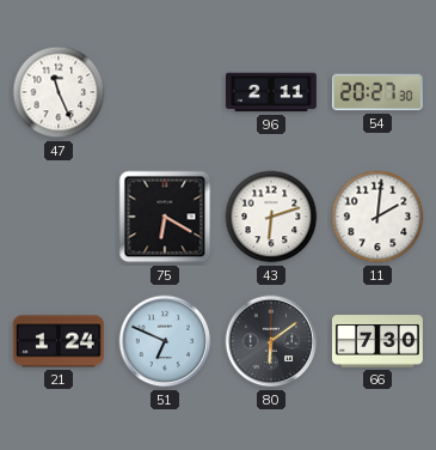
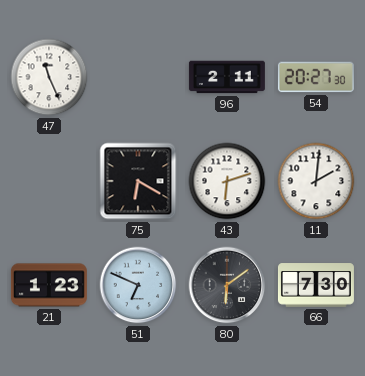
21: 1:24 -> 1:23 (49, 285)
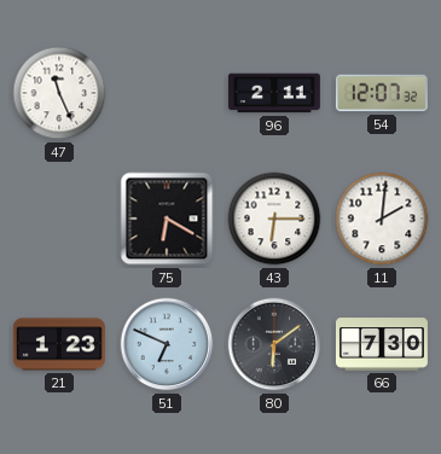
54: 20:27 -> 12:07 (382, 93)
43: 6:12 -> 6:15 (274, 219)
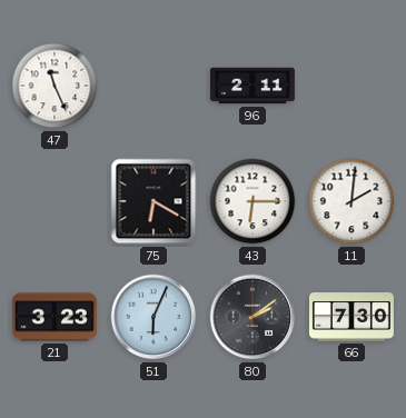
54: 12:07 -> none (382, 93)
21: 1:23 -> 3:23 (55, 317)
51: 6:49 -> 6:04 (154, 317)
80: 6:09 -> 2:09 (252, 317)
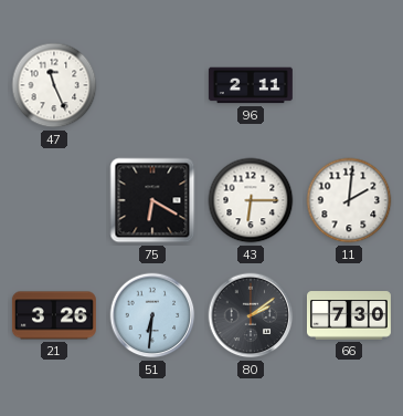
21: 3:23 -> 3:26 (54, 315)
51: 6:04 -> 6:31 (152, 315)
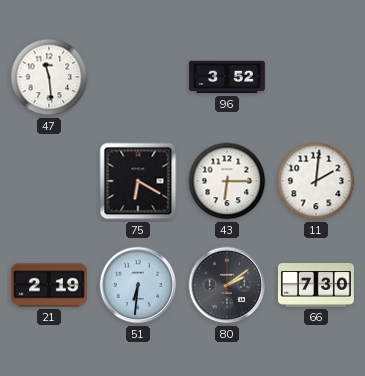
47: 11:26 -> 11:29 (49, 77)
96: 2:11 -> 3:52 (227, 77)
21: 3:26 -> 2:19 (49, 285)
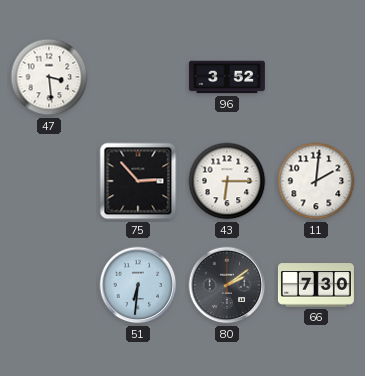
47: 11:29 -> 3:29 (49, 77)
75: 6:20 -> 2:53 (138, 181)
21: 2:19 -> none (49, 285)
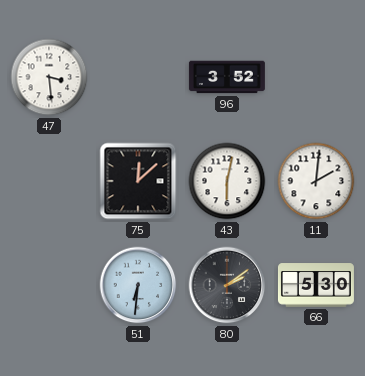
75: 2:53 -> 12:08 (138, 181)
43: 6:15 -> 6:02 (227, 181)
66: 7:30 -> 5:30 (316, 285)
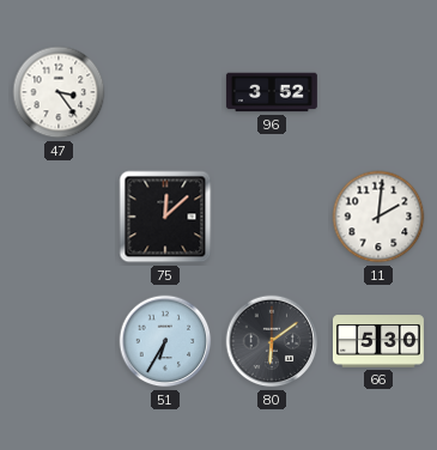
47: 3:29 -> 3:24 (59, 92)
43: 6:02 -> none (227, 181)
51: 6:31 -> 6:35 (165, 341)
80: 2:09 -> 6:09 (272, 341)
